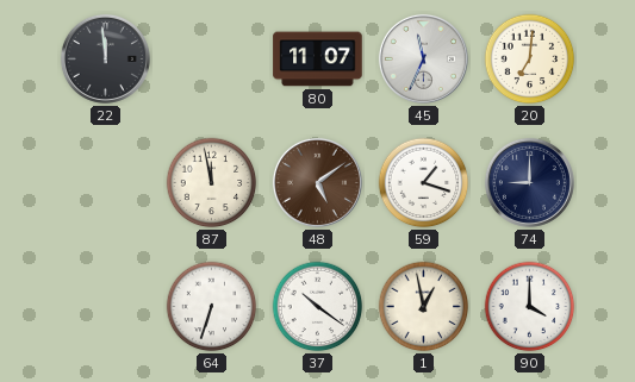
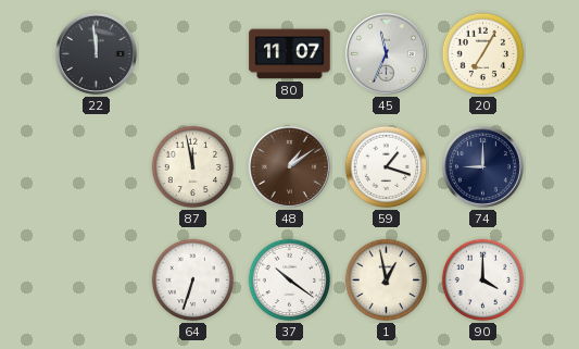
20: 7:01 -> 7:05 (483, 54)
48: 5:09 -> 1:09 (289, 166)
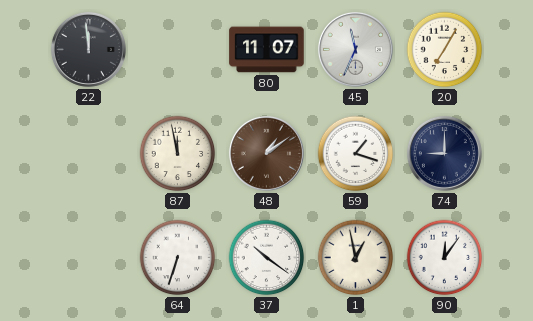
90: 4:00 -> 12:06 (445, 258)
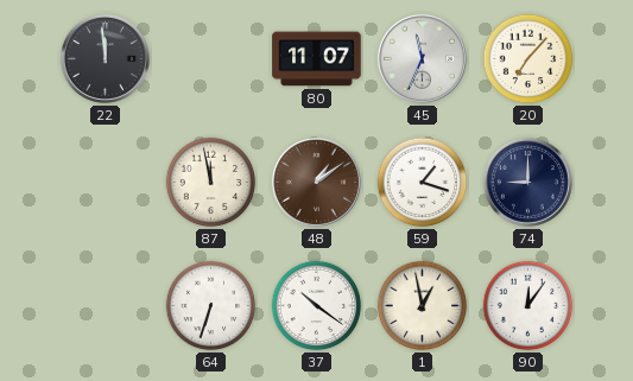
20: 7:05 -> 7:07 (528, 59)
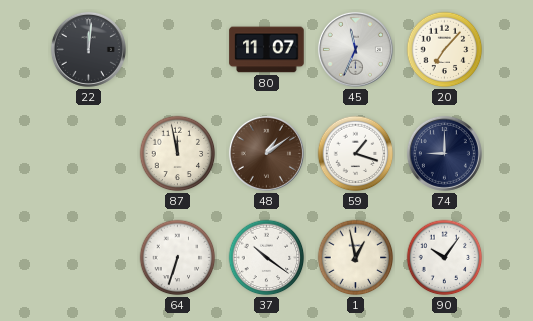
22: 11:59 -> 12:01 (88, 49)
90: 12:06 -> 10:06 (445, 258)
